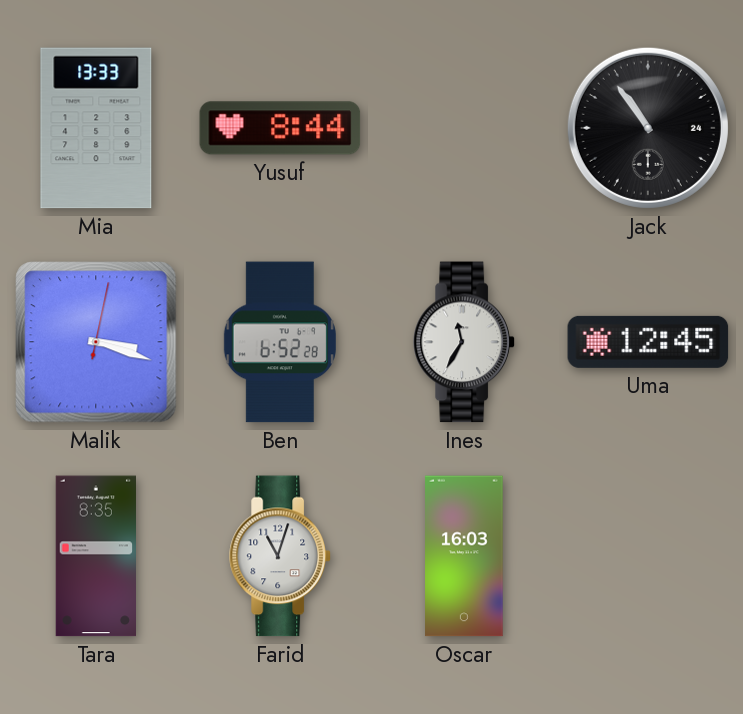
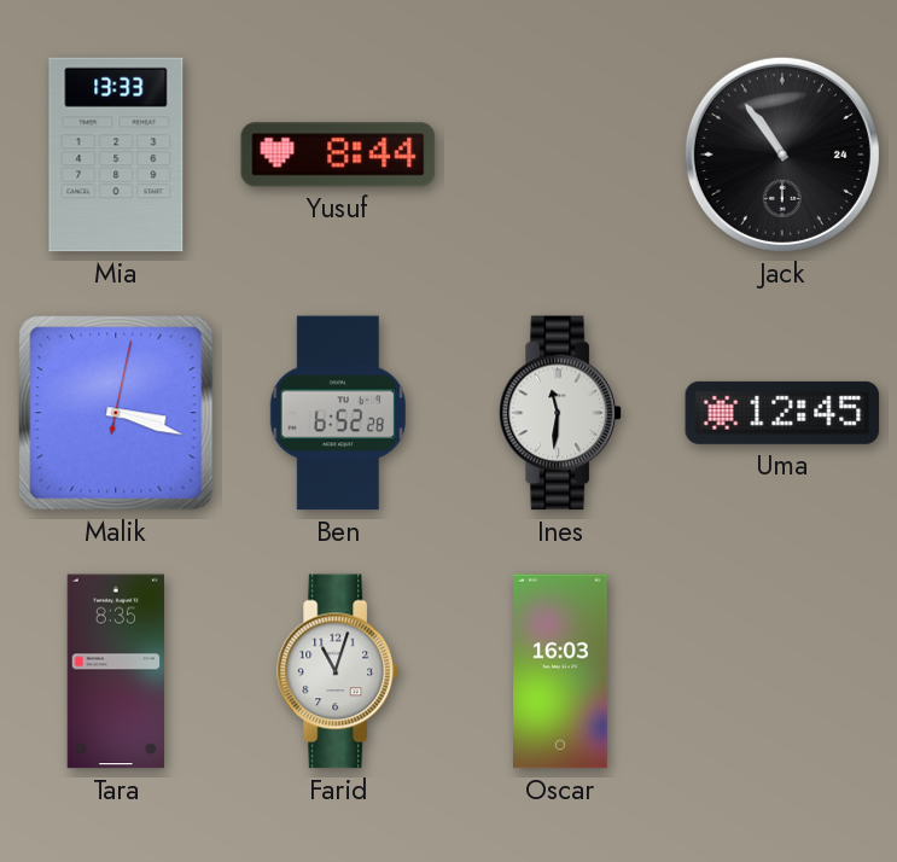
Ines: 11:35 -> 11:31 (560, 413)
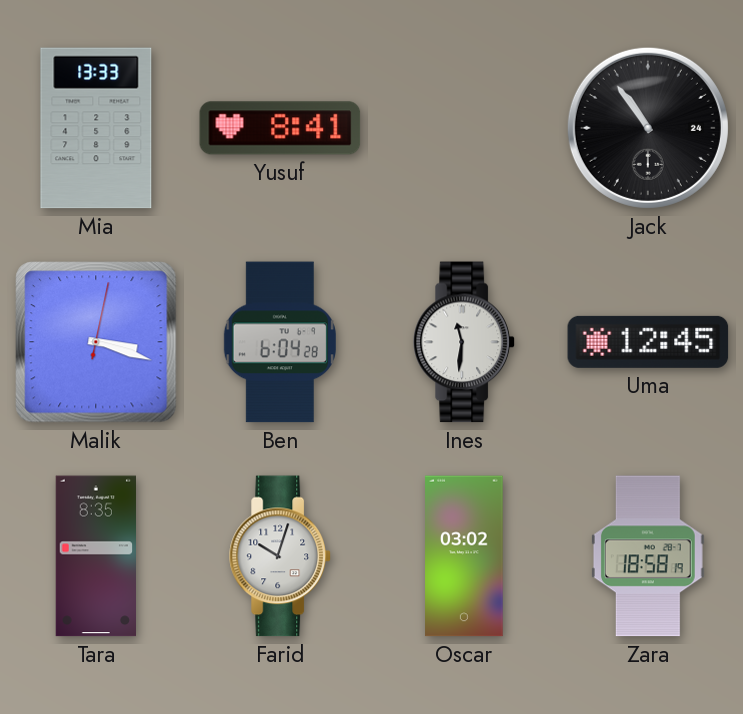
Yusuf: 8:44 -> 8:41 (280, 128)
Ben: 6:52 -> 6:04 (280, 342)
Farid: 11:03 -> 10:03 (280, 556)
Oscar: 16:03 -> 03:02 (464, 556)
Zara: none -> 18:58 (648, 556)
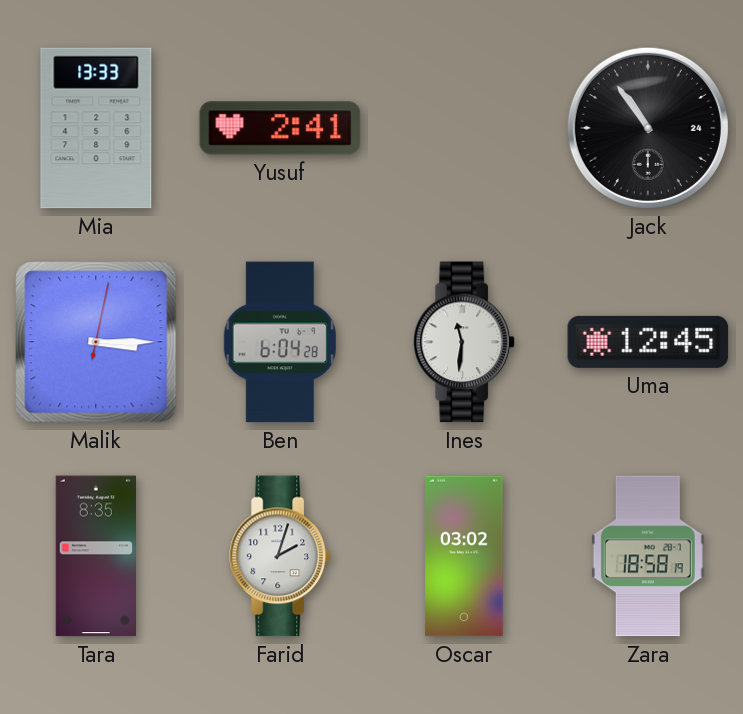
Yusuf: 8:41 -> 2:41 (280, 128)
Malik: 3:18 -> 3:15 (96, 342)
Farid: 10:03 -> 2:03 (280, 556)
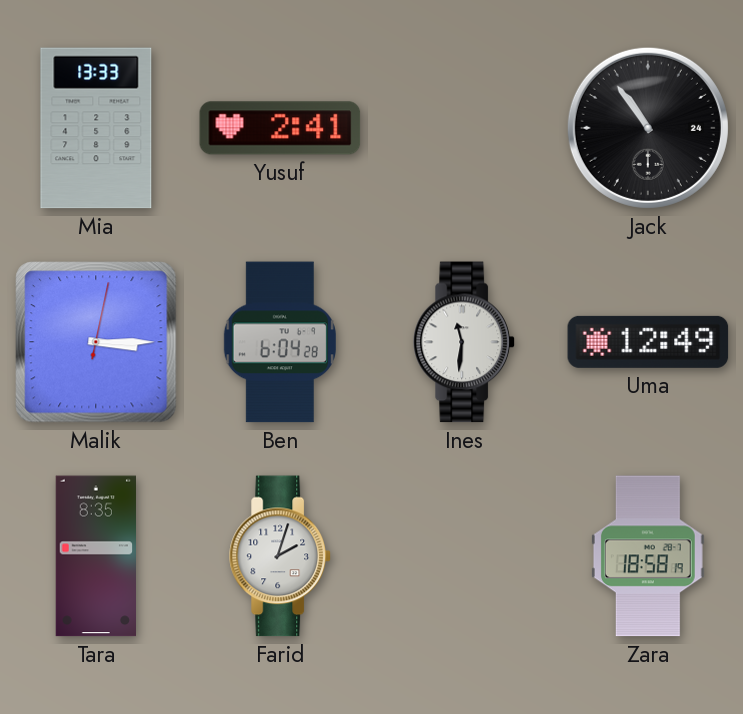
Uma: 12:45 -> 12:49 (648, 342)
Oscar: 03:02 -> none (464, 556)
